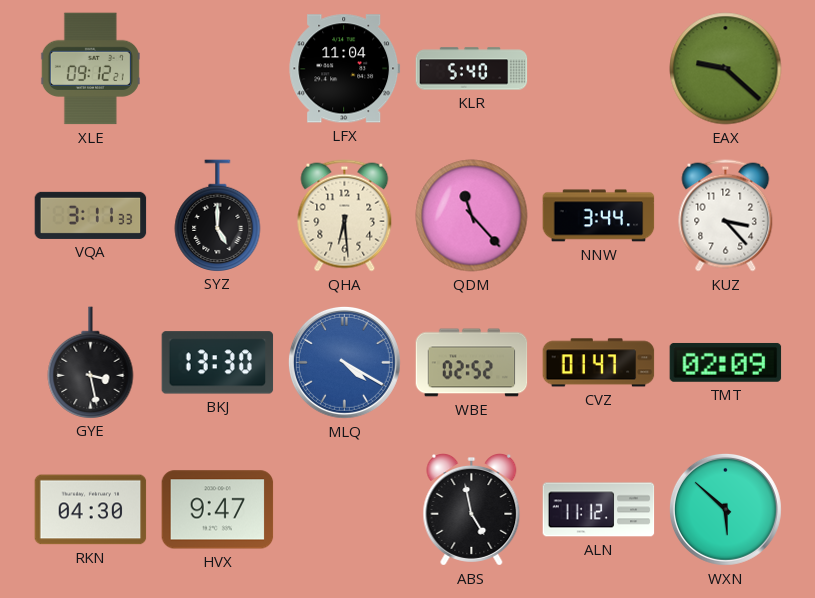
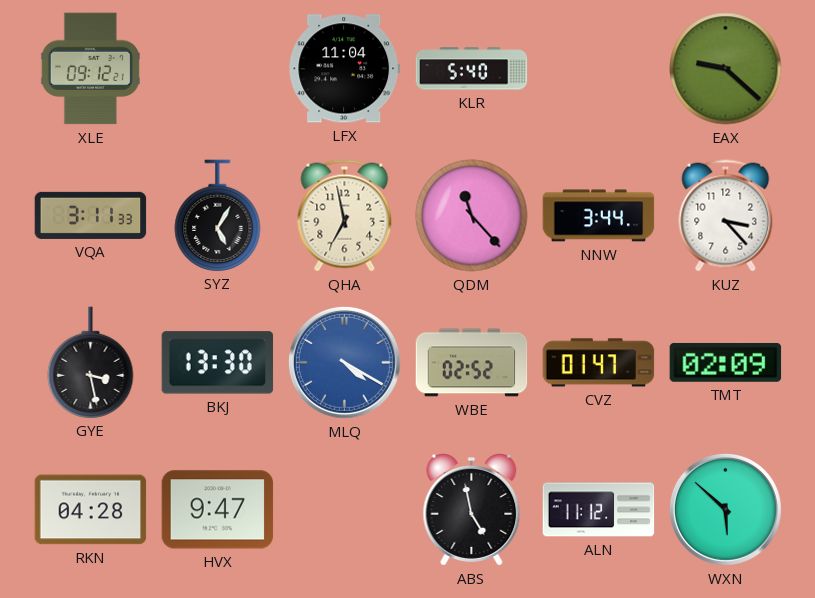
SYZ: 5:00 -> 5:05 (218, 215)
QHA: 6:29 -> 6:58 (345, 216)
RKN: 04:30 -> 04:28 (91, 510)
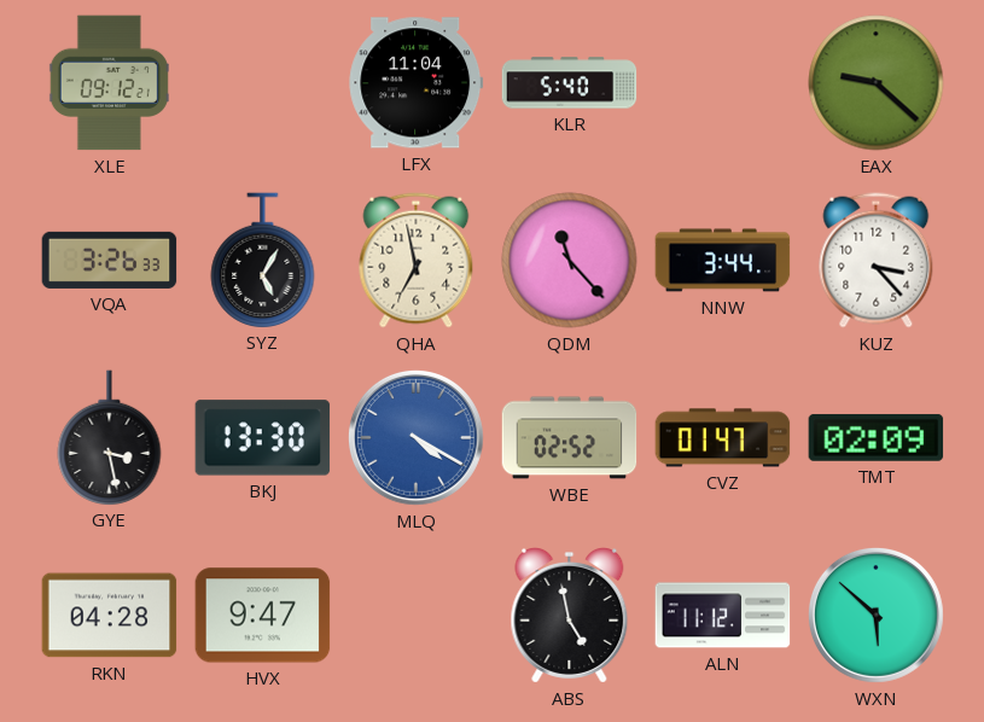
VQA: 3:11 -> 3:26 (110, 260)
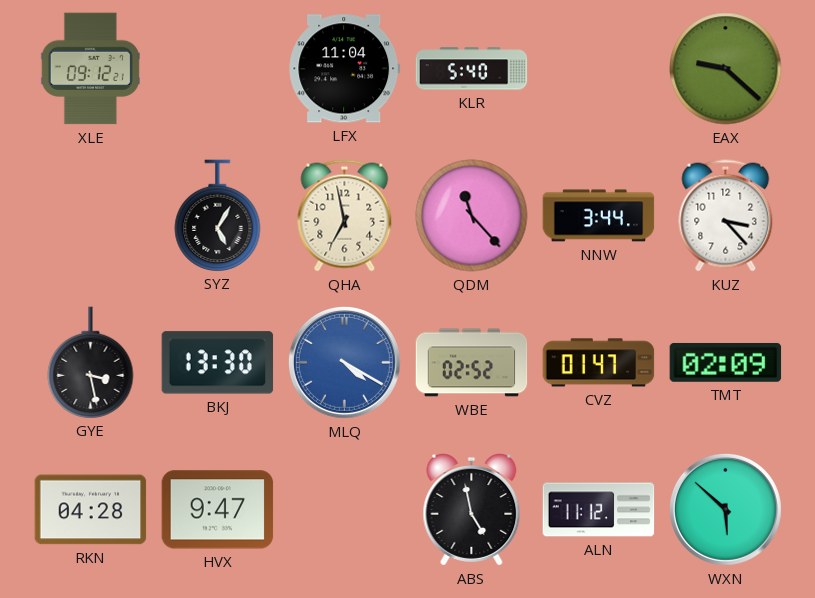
VQA: 3:26 -> none (110, 260)
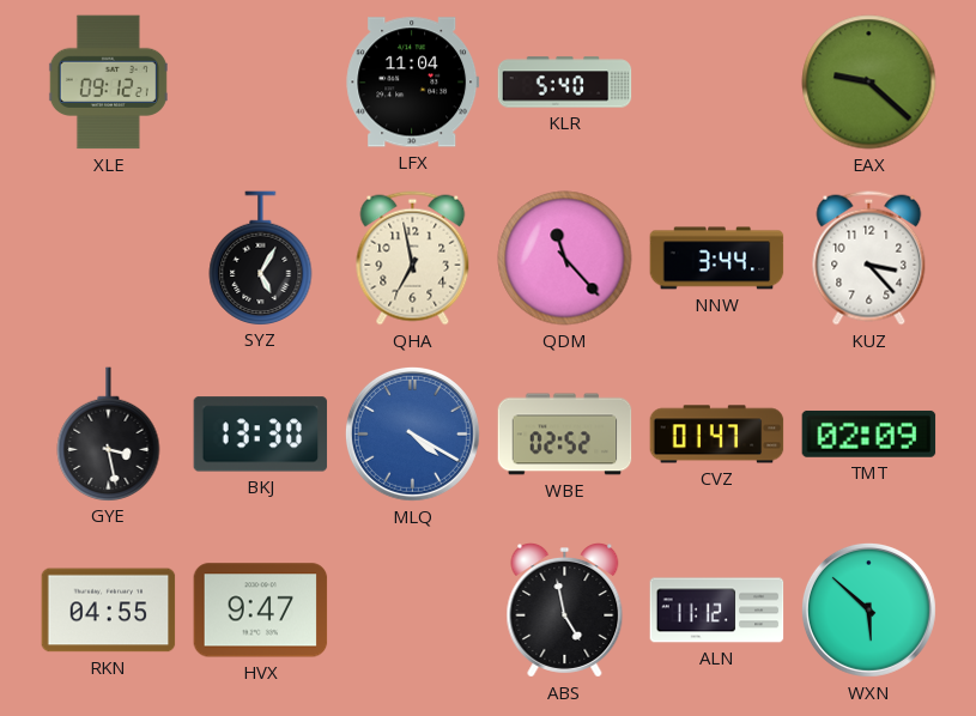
RKN: 04:28 -> 04:55 (109, 611)
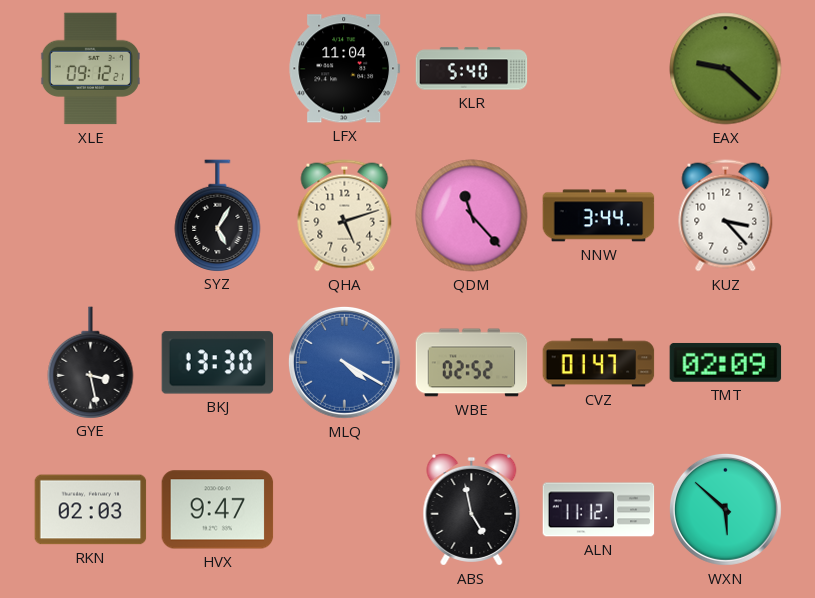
QHA: 6:58 -> 5:12 (345, 216)
RKN: 04:55 -> 02:03 (91, 510)
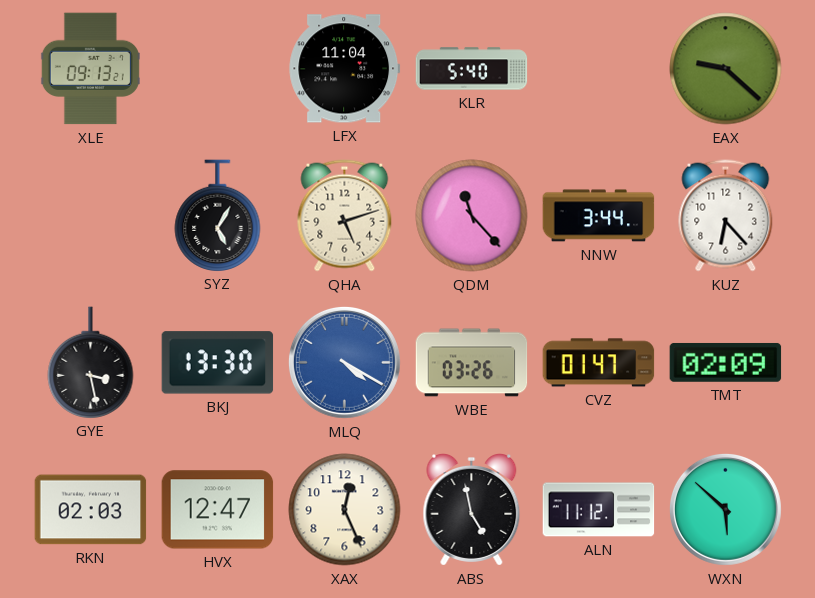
XLE: 09:12 -> 09:13 (90, 69)
KUZ: 3:23 -> 6:23 (726, 216)
WBE: 02:52 -> 03:26 (472, 363)
HVX: 9:47 -> 12:47 (218, 510)
XAX: none -> 12:26 (345, 510)
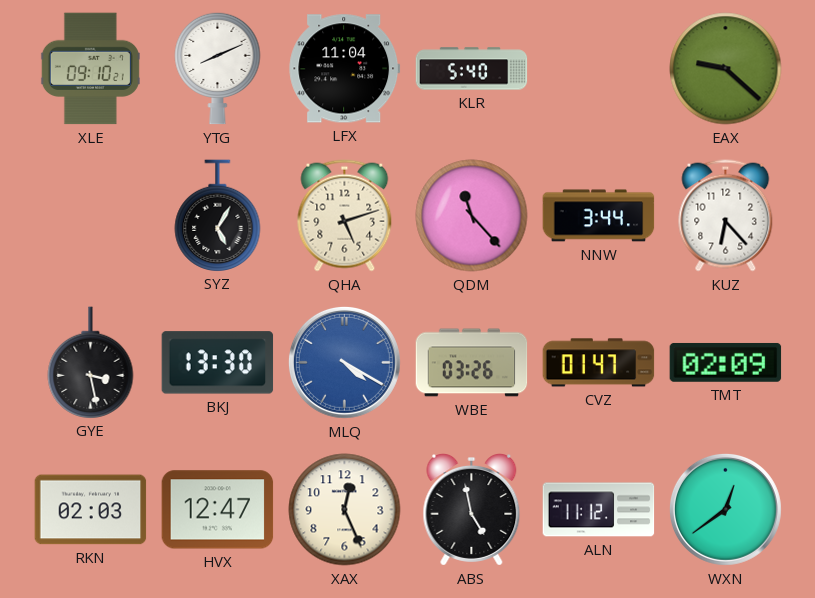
XLE: 09:13 -> 09:10 (90, 69)
YTG: none -> 8:11 (218, 68)
WXN: 5:52 -> 12:39 (725, 509)
